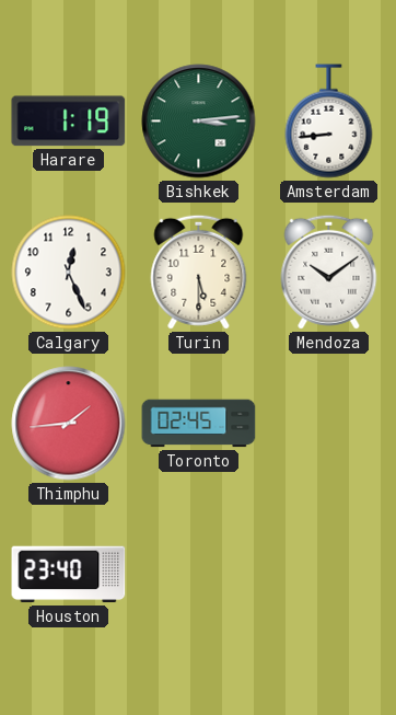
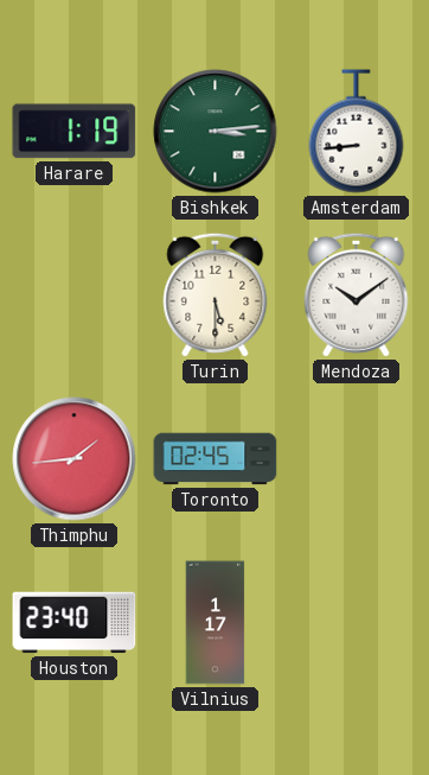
Calgary: 12:26 -> none (69, 273)
Vilnius: none -> 1:17 (216, 623)
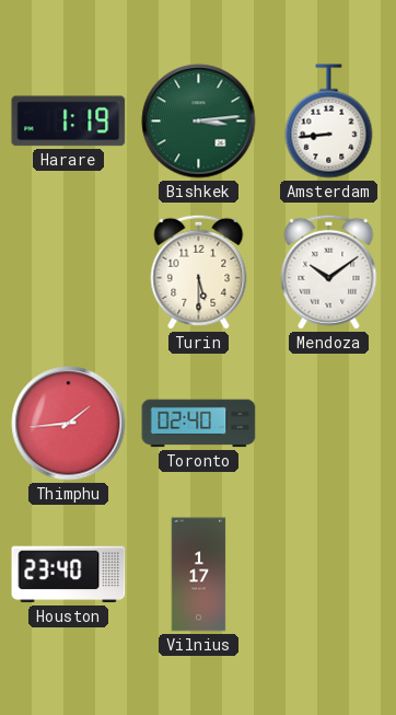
Toronto: 02:45 -> 02:40 (199, 424)
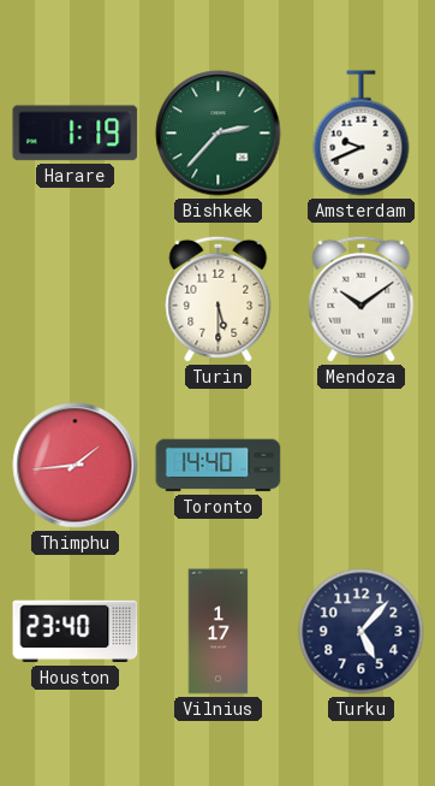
Bishkek: 3:14 -> 2:37 (219, 134)
Amsterdam: 8:44 -> 9:41 (362, 134)
Toronto: 02:40 -> 14:40 (219, 466)
Turku: none -> 5:07 (362, 632)
